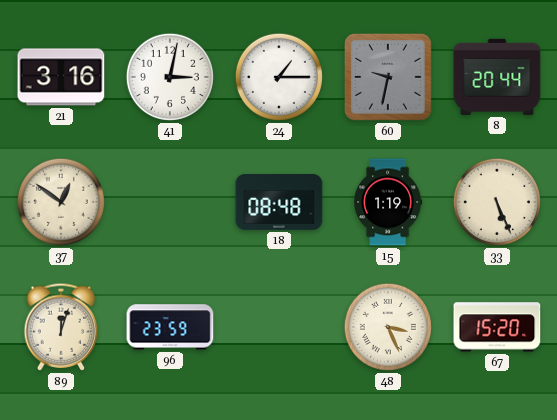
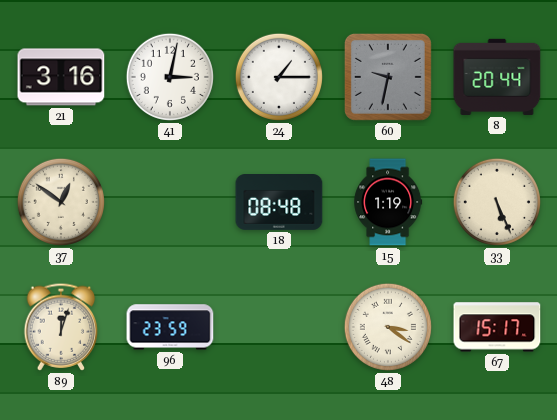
48: 3:26 -> 3:21 (388, 327)
67: 15:20 -> 15:17 (497, 327)
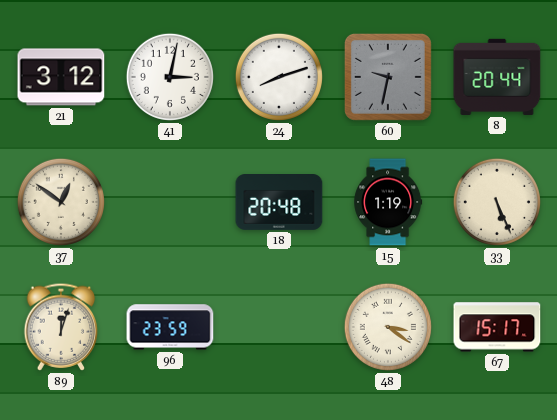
21: 3:16 -> 3:12 (61, 77)
24: 1:15 -> 8:12 (279, 77)
18: 08:48 -> 20:48 (279, 203)
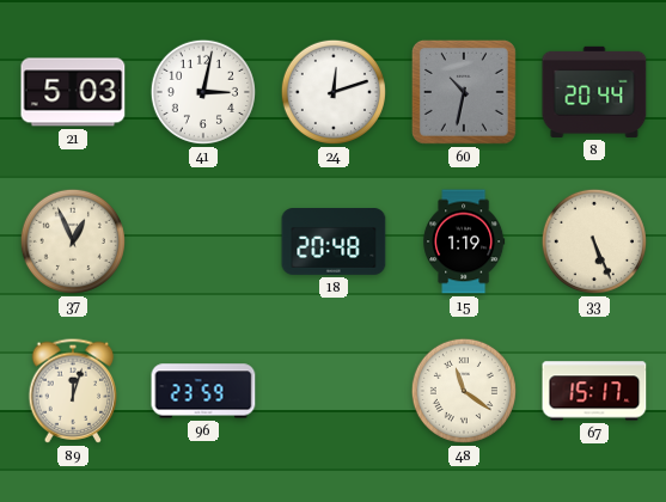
21: 3:12 -> 5:03 (73, 92)
24: 8:12 -> 12:12 (334, 92)
60: 9:32 -> 10:32 (464, 92)
37: 12:51 -> 12:56 (73, 241)
48: 3:21 -> 11:21 (464, 391)
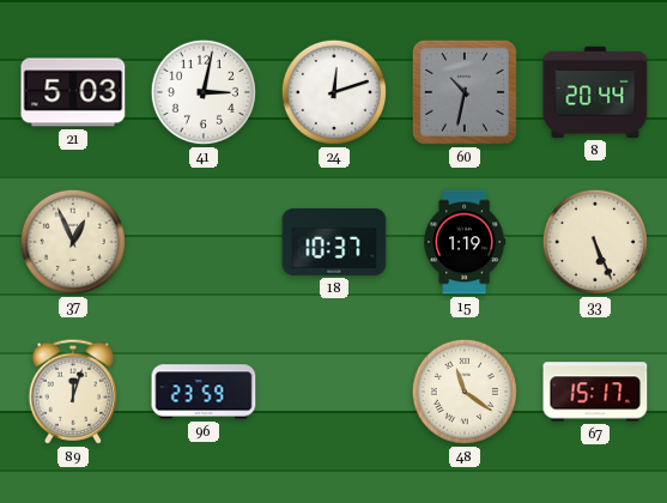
18: 20:48 -> 10:37 (334, 243)
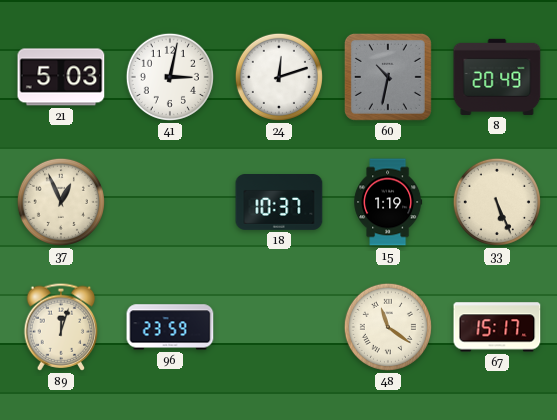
8: 20:44 -> 20:49 (497, 77)
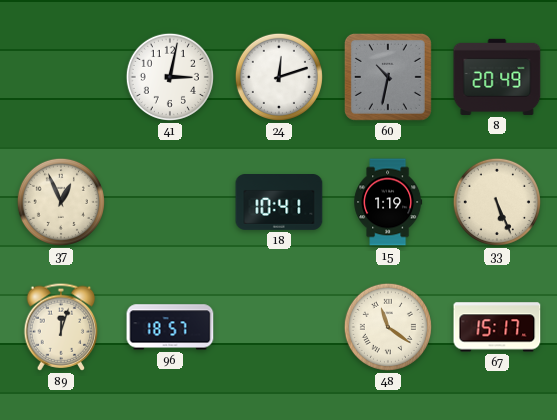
21: 5:03 -> none (61, 77)
18: 10:37 -> 10:41 (279, 203)
96: 23:59 -> 18:57 (170, 327)
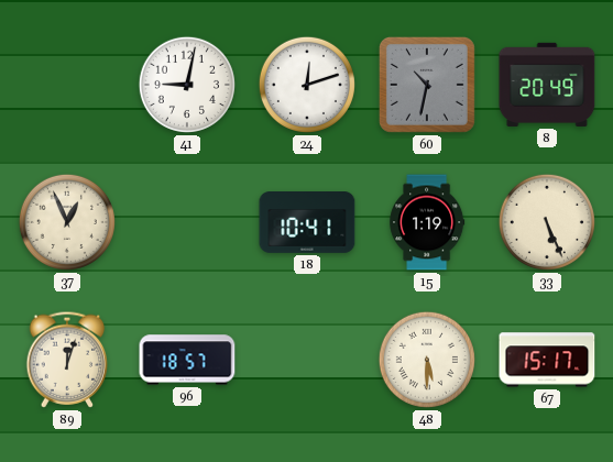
41: 3:02 -> 9:02 (187, 85)
48: 11:21 -> 5:30 (427, 360)
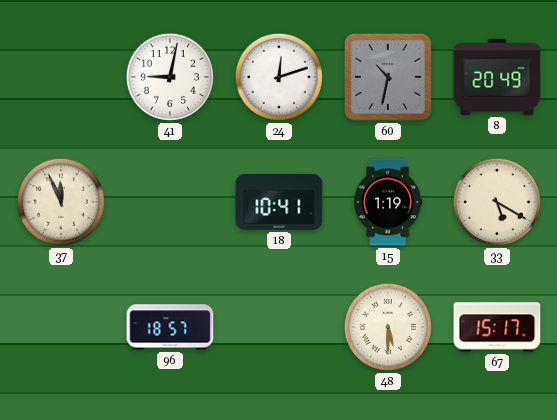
37: 12:56 -> 11:56 (61, 202)
33: 5:26 -> 5:20 (497, 202)
89: 12:03 -> none (67, 360)
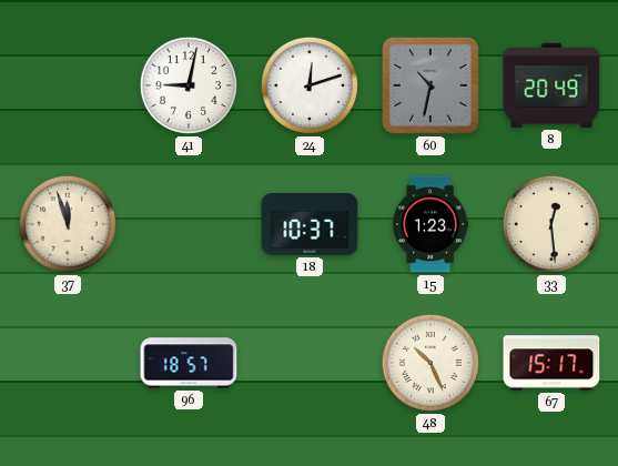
37: 11:56 -> 11:57 (68, 224)
18: 10:41 -> 10:37 (310, 225)
15: 1:19 -> 1:23 (430, 224)
33: 5:20 -> 12:29 (551, 224)
48: 5:30 -> 10:26 (430, 363)
